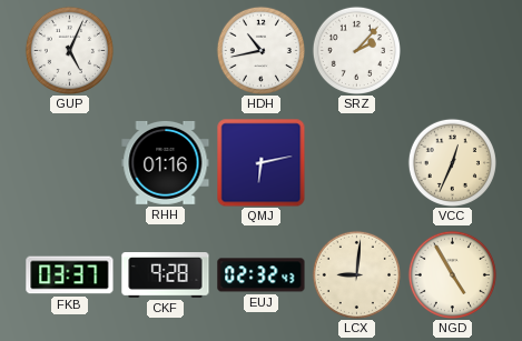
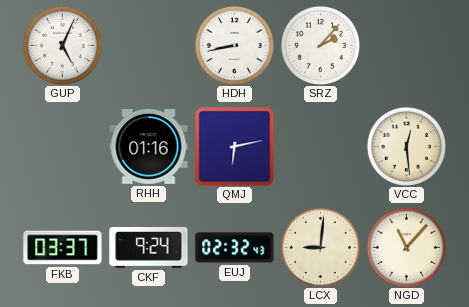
HDH: 10:43 -> 8:43 (234, 45)
VCC: 12:34 -> 12:29 (406, 146)
CKF: 9:28 -> 9:24 (149, 248)
NGD: 4:55 -> 11:07 (406, 247)
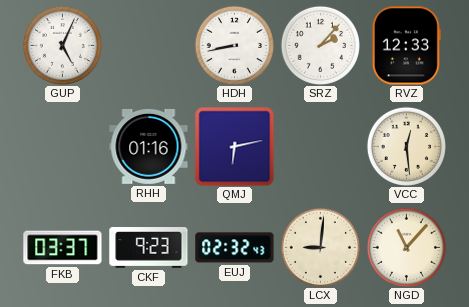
RVZ: none -> 12:33 (406, 46)
CKF: 9:24 -> 9:23 (149, 248)
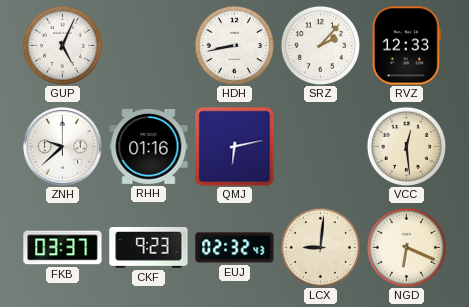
ZNH: none -> 9:38 (62, 146)
NGD: 11:07 -> 6:19 (406, 247)
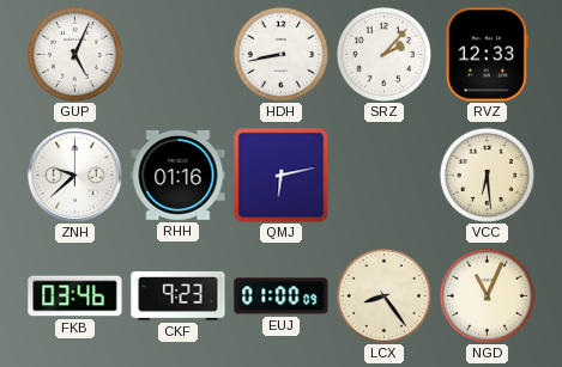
VCC: 12:29 -> 6:29 (487, 175)
FKB: 03:37 -> 03:46 (75, 296)
EUJ: 02:32 -> 01:00 (282, 296)
LCX: 9:01 -> 8:24 (383, 295)
NGD: 6:19 -> 11:04 (487, 295)
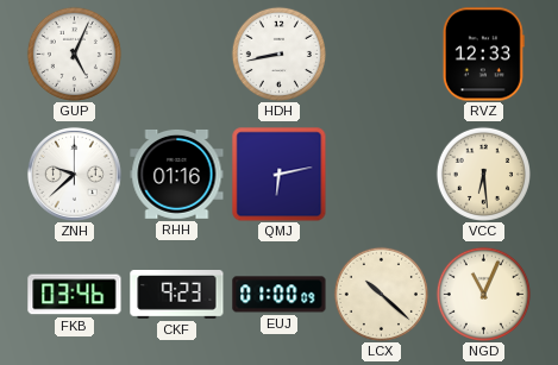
SRZ: 2:07 -> none (383, 54)
LCX: 8:24 -> 10:22 (381, 294)
